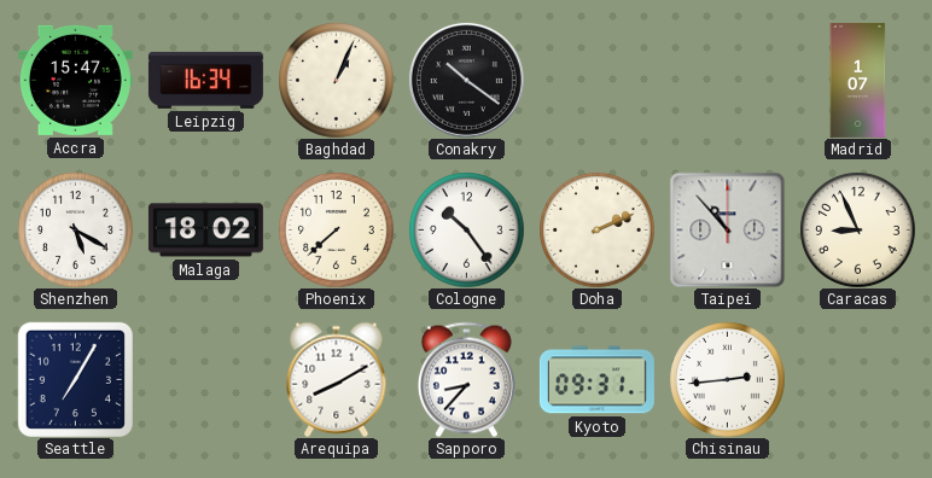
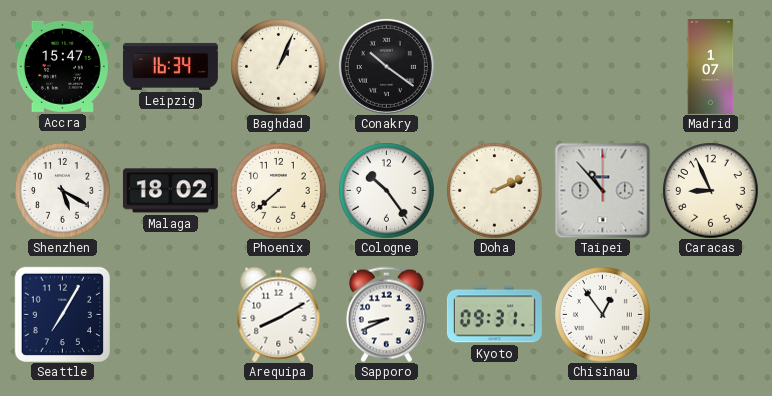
Sapporo: 8:37 -> 8:41 (386, 314)
Chisinau: 2:44 -> 12:54 (603, 315)
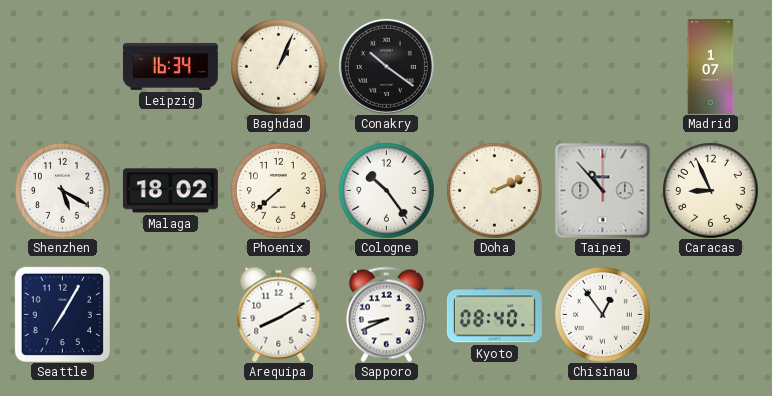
Accra: 15:47 -> none (62, 66)
Kyoto: 09:31 -> 08:40 (494, 315)
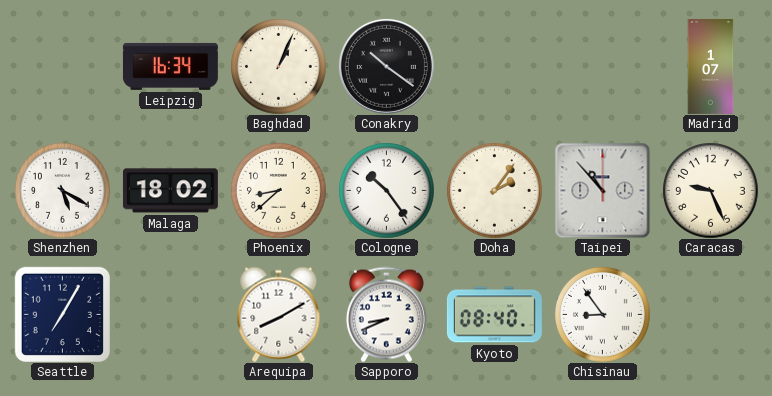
Phoenix: 7:38 -> 8:38 (279, 191)
Doha: 2:11 -> 2:06 (495, 191)
Caracas: 8:56 -> 9:26 (711, 191)
Chisinau: 12:54 -> 8:54 (603, 315)
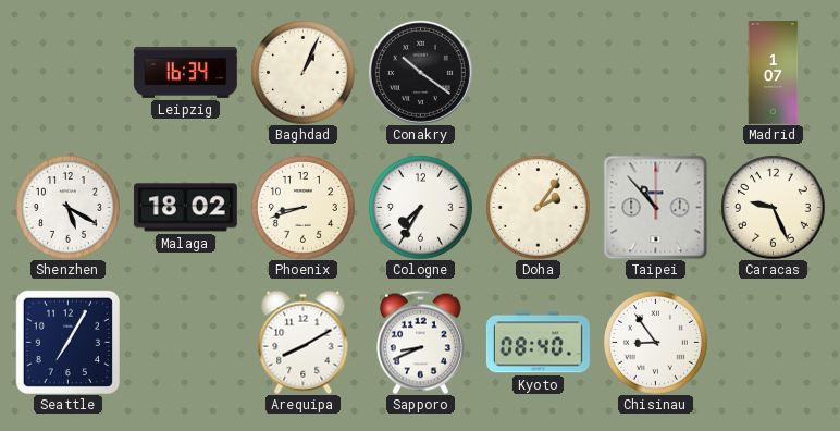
Phoenix: 8:38 -> 8:42 (304, 208)
Cologne: 10:24 -> 7:35 (421, 208)
